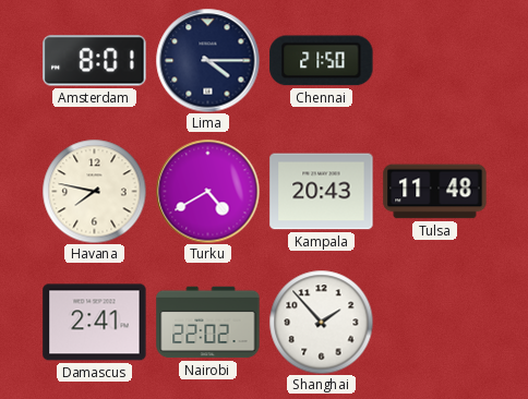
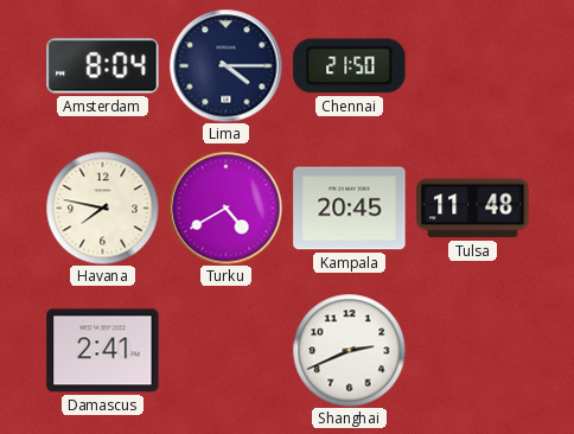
Amsterdam: 8:01 -> 8:04 (103, 66)
Kampala: 20:43 -> 20:45 (350, 209)
Nairobi: 22:02 -> none (208, 323)
Shanghai: 1:53 -> 2:41 (349, 350)
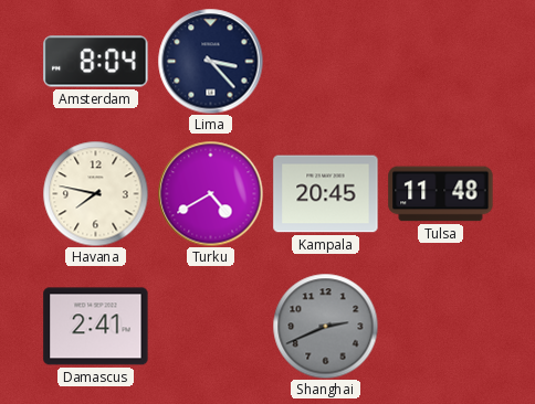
Lima: 4:15 -> 3:23 (210, 61)
Chennai: 21:50 -> none (350, 66)
Shanghai dial: white -> grey (325, 326)
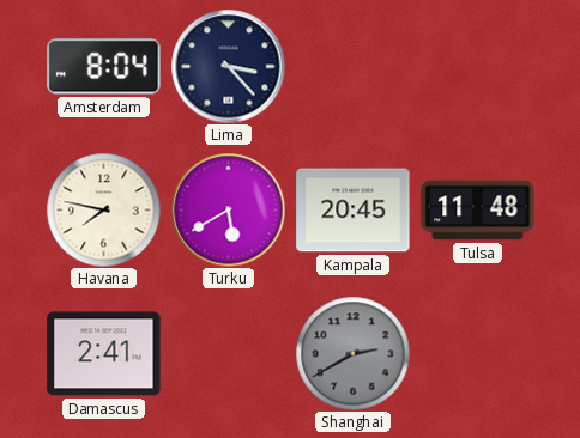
Turku: 4:40 -> 5:40 (228, 209)
Shanghai: 2:41 -> 2:40 (352, 353)
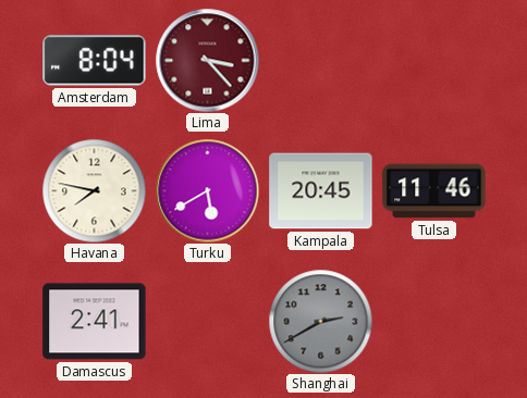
Lima dial: navy -> burgundy (207, 60)
Tulsa: 11:48 -> 11:46 (434, 191)
